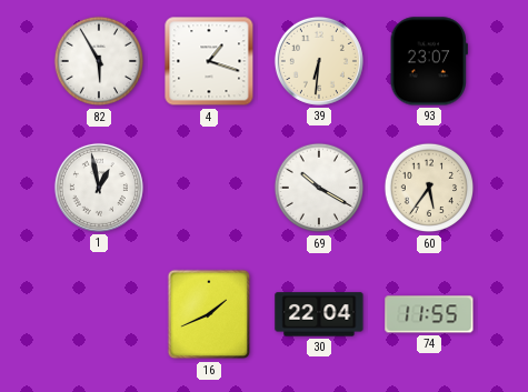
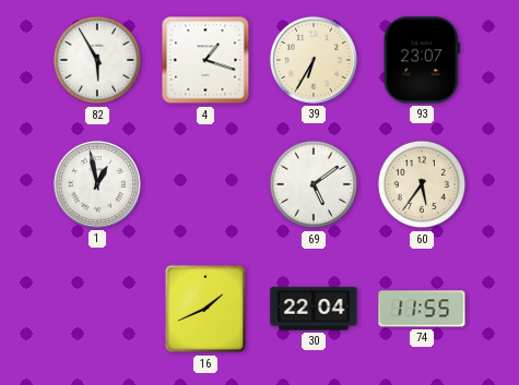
39: 6:31 -> 6:35 (314, 60)
69: 10:20 -> 5:09 (314, 184)
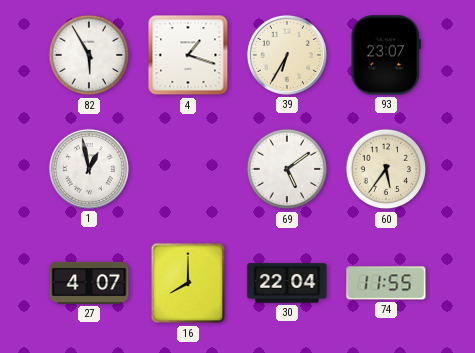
27: none -> 4:07 (89, 283)
16: 1:41 -> 8:00 (188, 283)
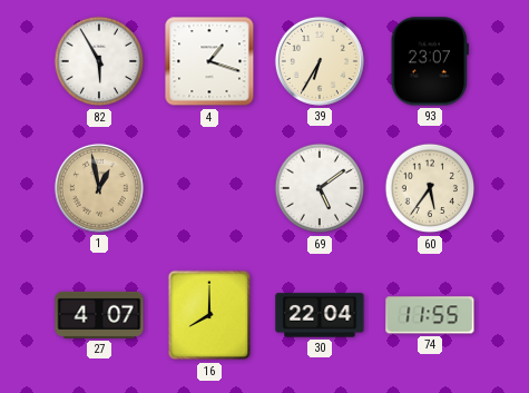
1 dial: white -> champagne (99, 188)
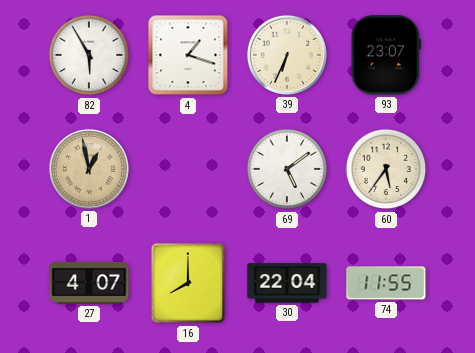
39: 6:35 -> 6:34 (287, 55)
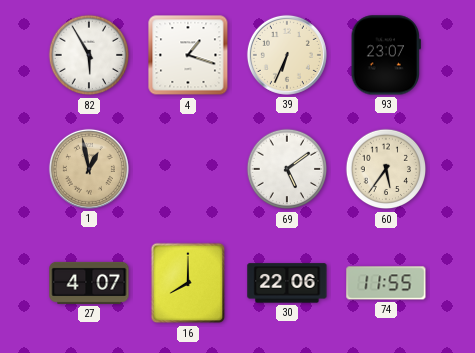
30: 22:04 -> 22:06 (287, 283)
